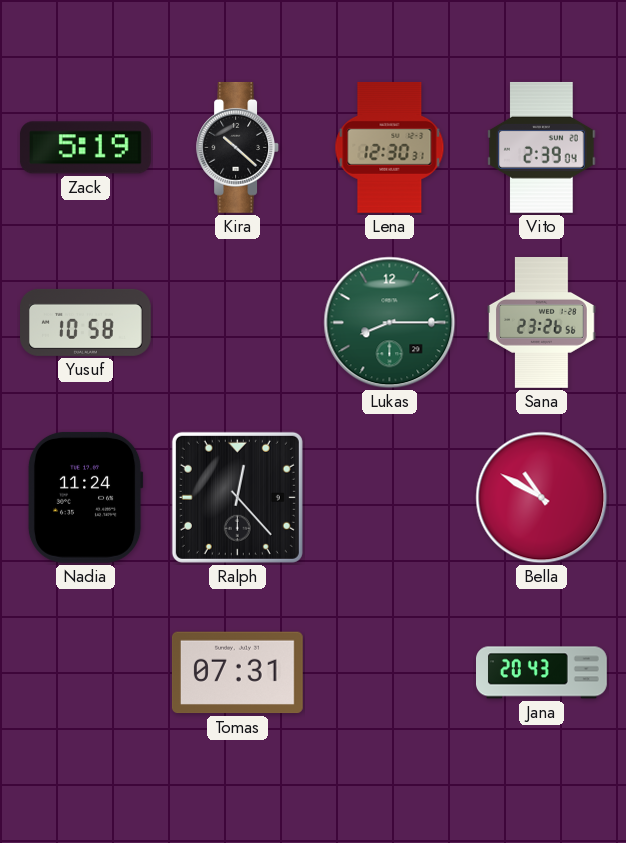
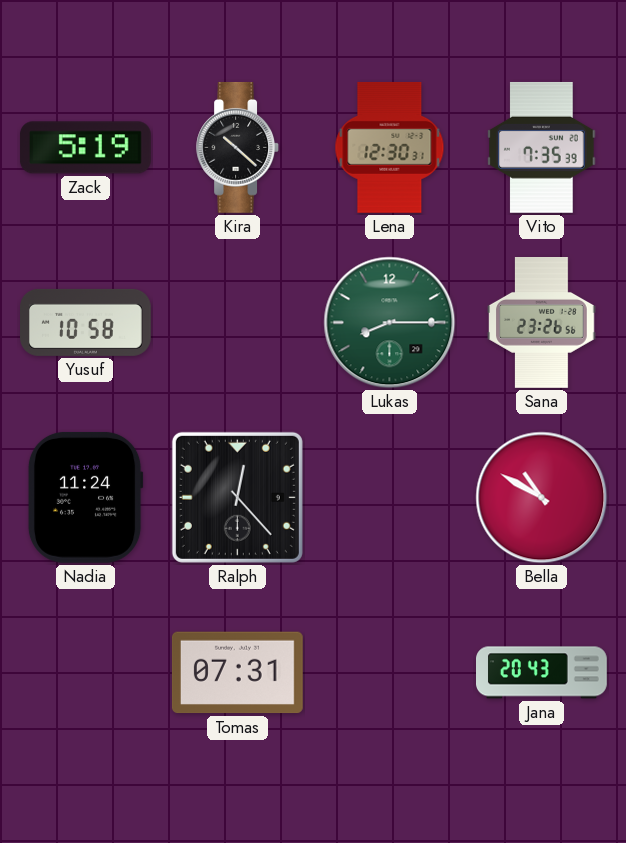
Vito: 2:39 -> 7:35 (542, 147)
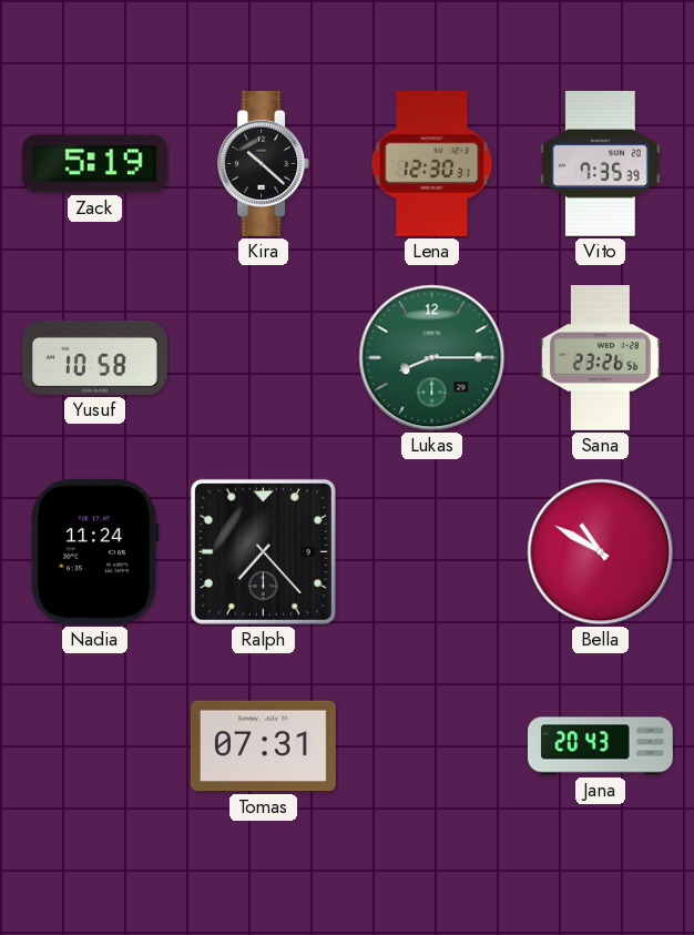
Ralph: 12:23 -> 7:23 (263, 551)
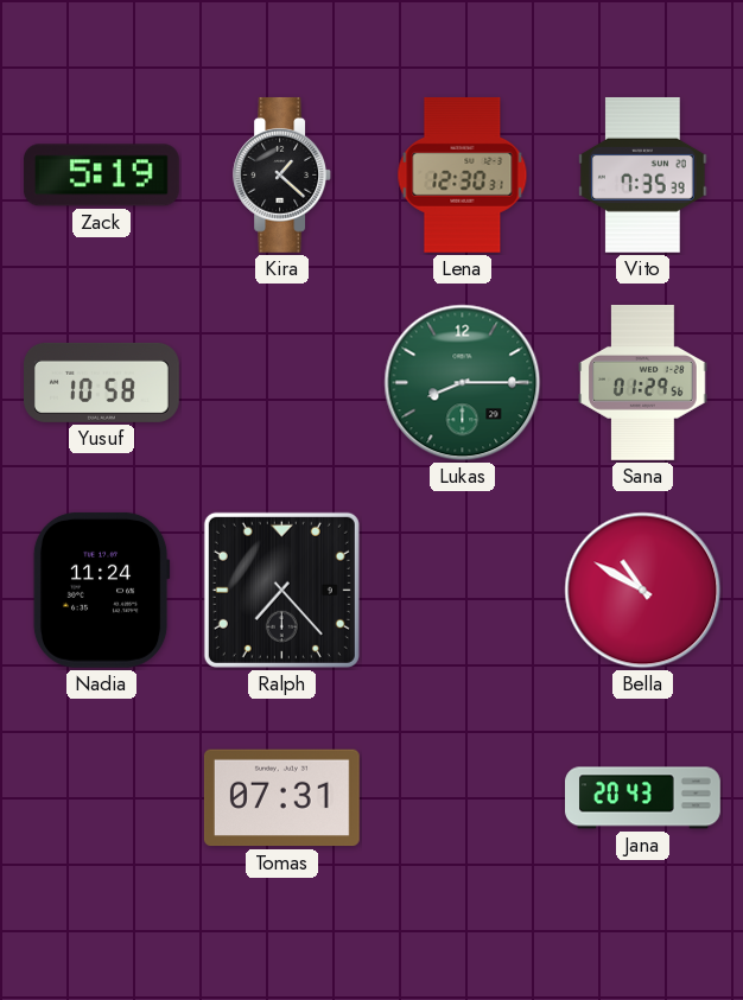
Kira: 10:22 -> 1:22 (281, 174)
Sana: 23:26 -> 01:29 (643, 383)
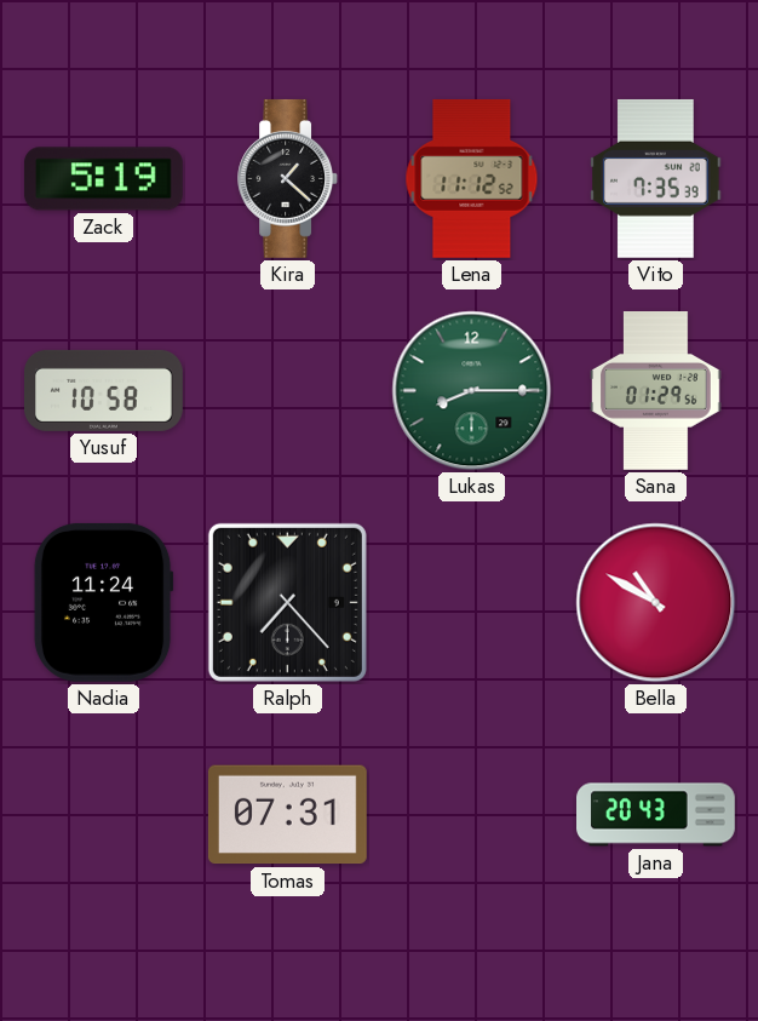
Lena: 12:30 -> 11:12 (472, 178)
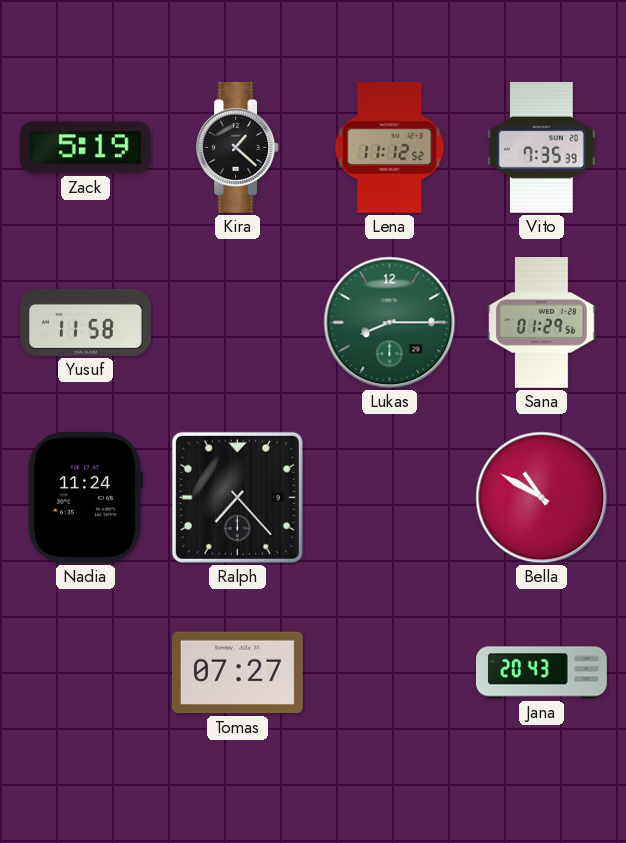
Yusuf: 10:58 -> 11:58 (86, 322)
Tomas: 07:31 -> 07:27 (237, 673)
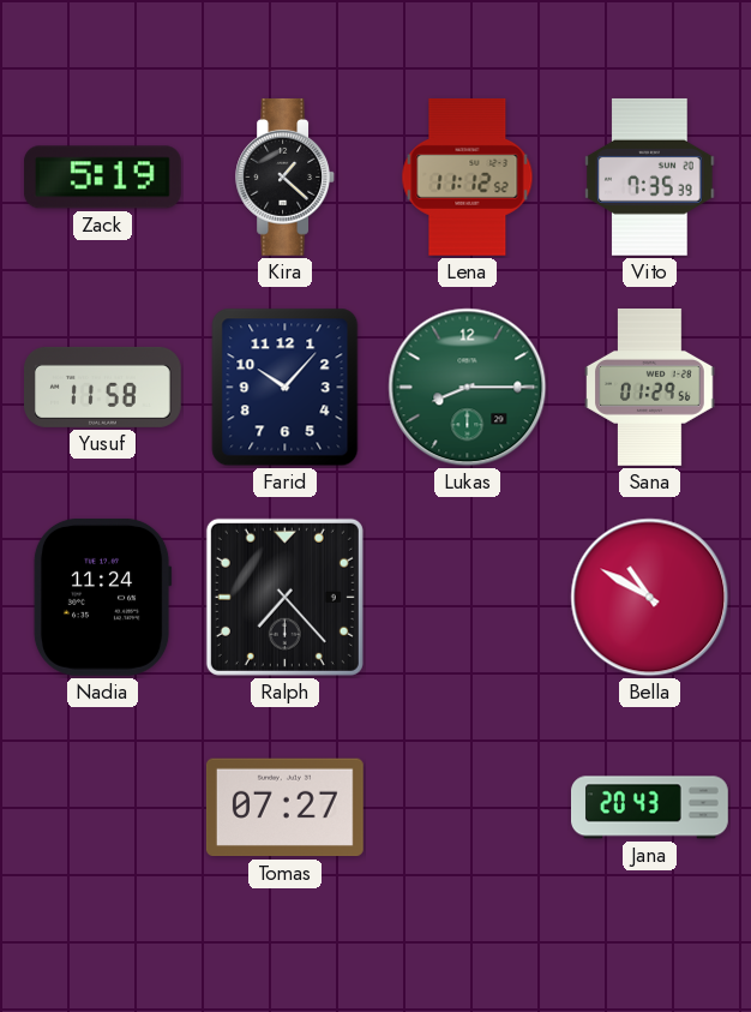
Farid: none -> 10:07 (286, 388)
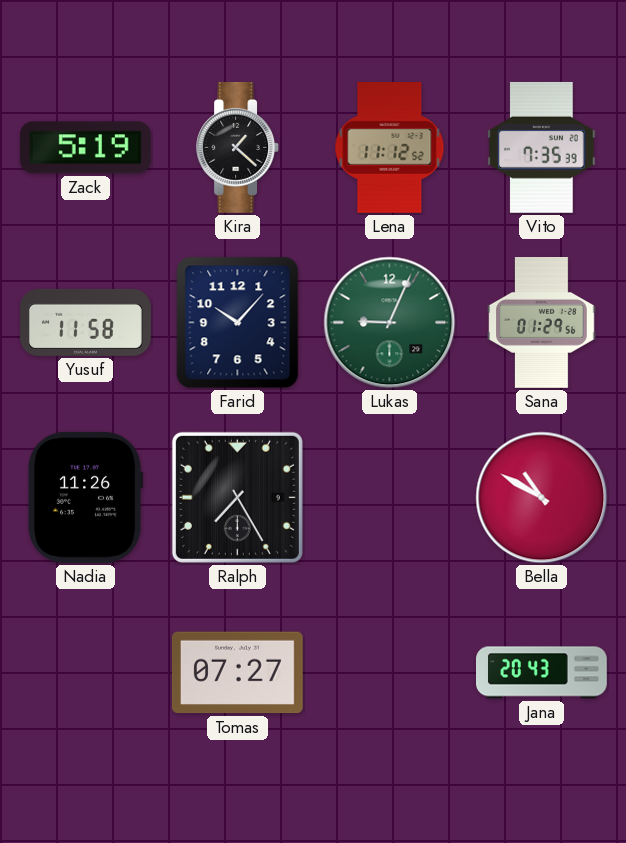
Lukas: 8:15 -> 9:04 (390, 323)
Nadia: 11:24 -> 11:26 (85, 497)
Ralph: 7:23 -> 7:25 (237, 497)
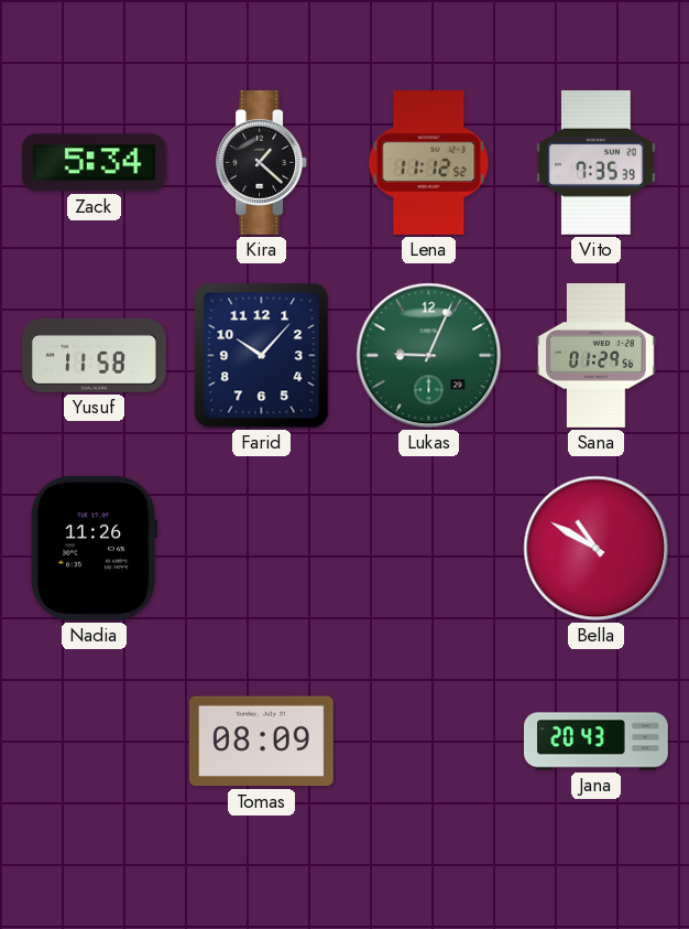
Zack: 5:19 -> 5:34 (94, 163)
Ralph: 7:25 -> none (237, 497)
Tomas: 07:27 -> 08:09 (261, 742)
